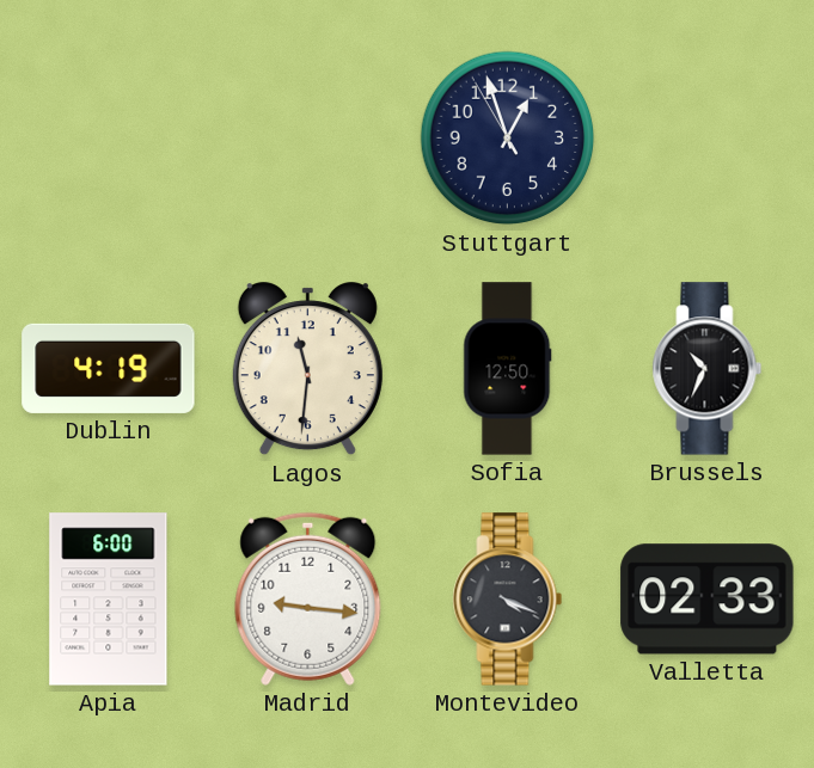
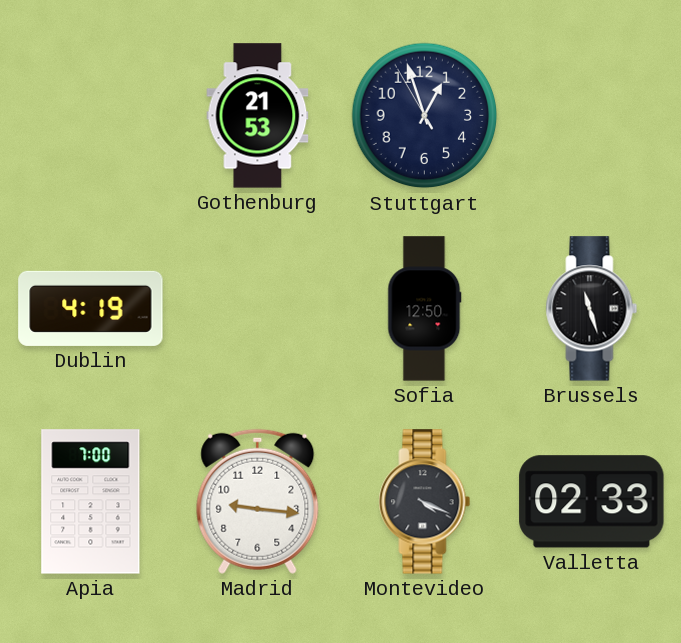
Gothenburg: none -> 21:53 (258, 116)
Lagos: 11:31 -> none (307, 369)
Brussels: 10:34 -> 11:27 (592, 309)
Apia: 6:00 -> 7:00 (91, 502)
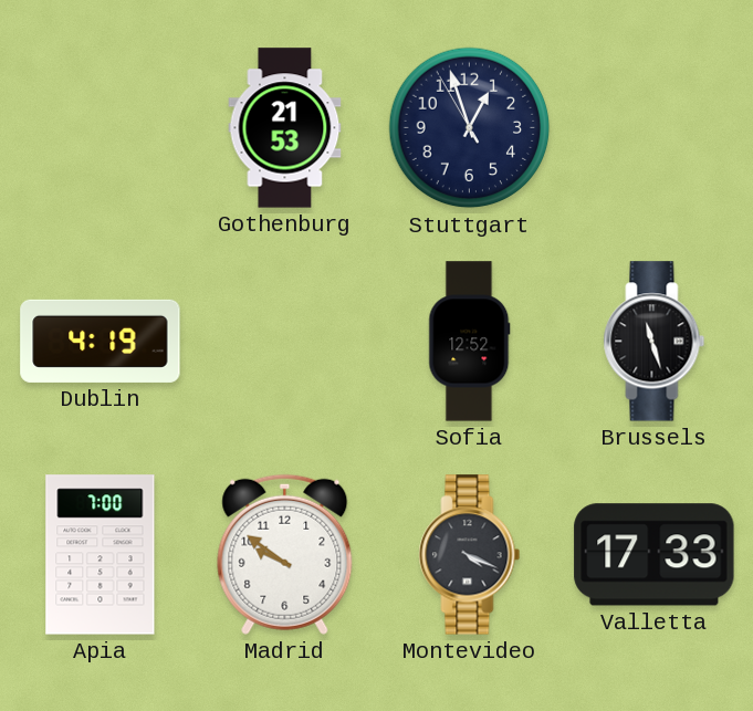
Sofia: 12:50 -> 12:52 (470, 342)
Madrid: 9:16 -> 9:51 (285, 554)
Valletta: 02:33 -> 17:33 (655, 555)
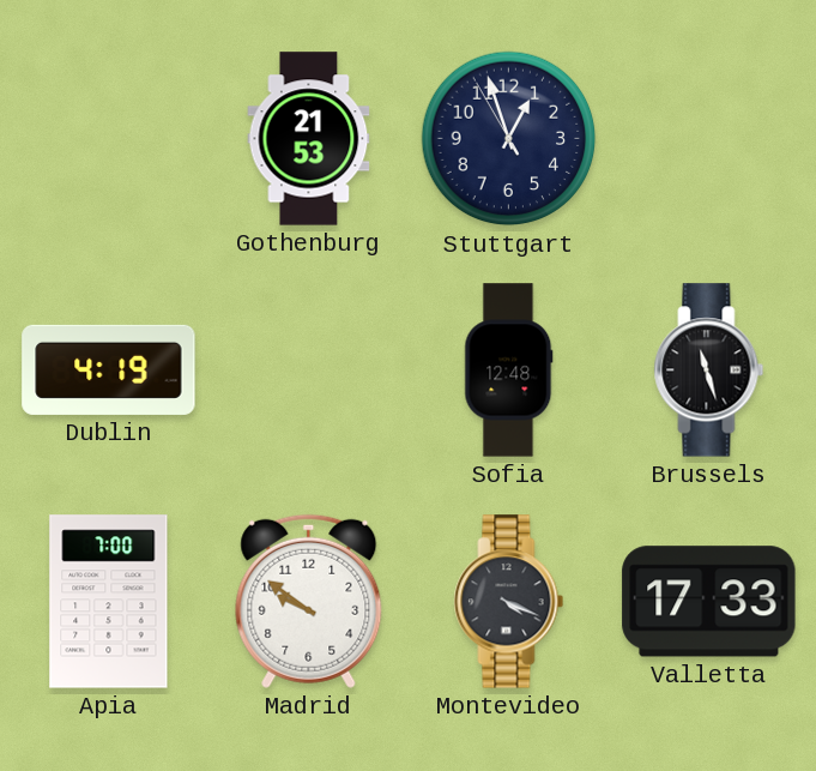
Sofia: 12:52 -> 12:48 (509, 371)
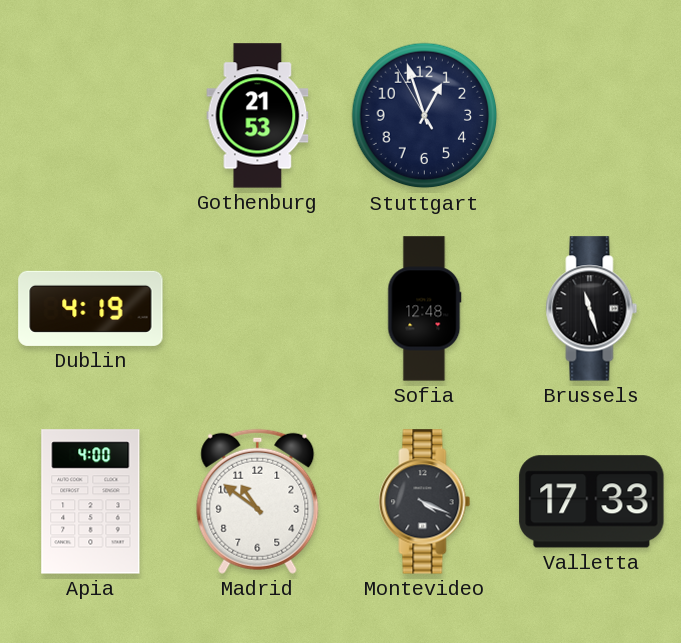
Apia: 7:00 -> 4:00 (91, 502)
Madrid: 9:51 -> 10:51 (258, 501)
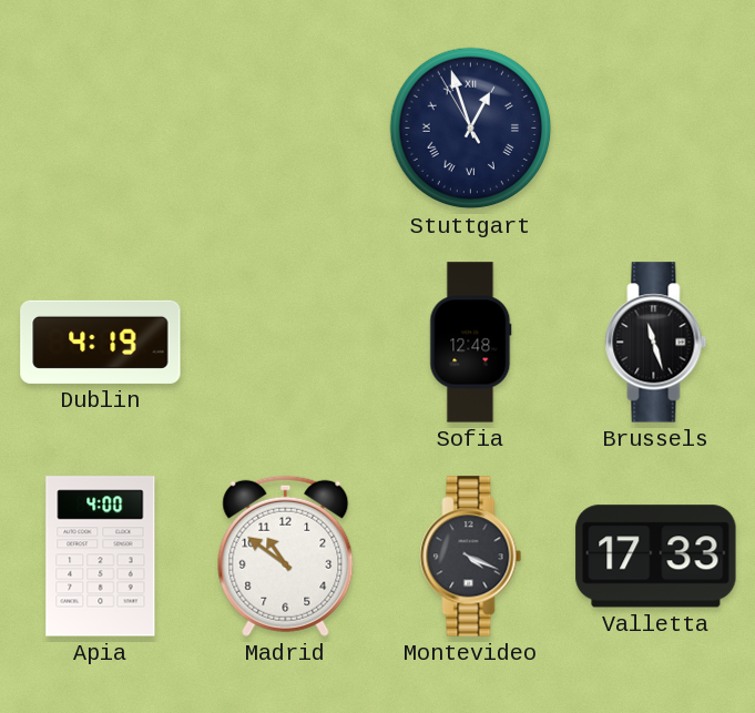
Gothenburg: 21:53 -> none (258, 116)
Stuttgart numerals: Arabic -> Roman (471, 129)
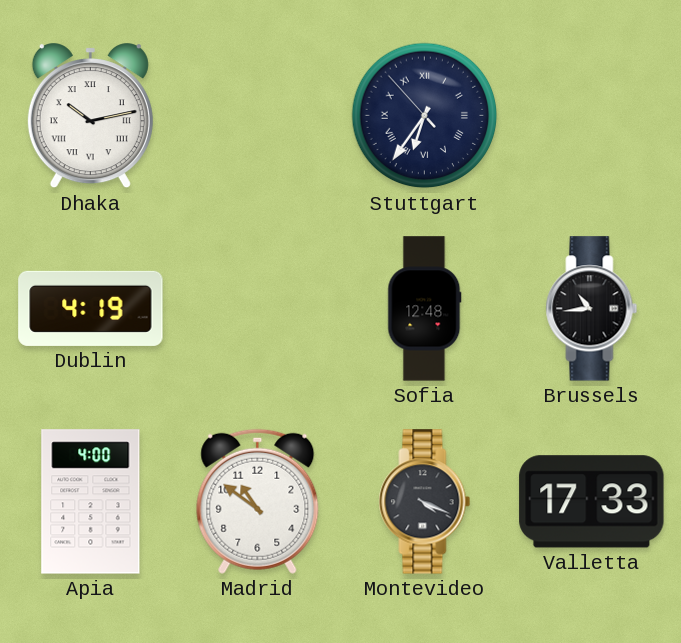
Dhaka: none -> 10:13 (90, 116)
Stuttgart: 12:56 -> 6:35 (425, 116)
Brussels: 11:27 -> 10:44 (592, 309)
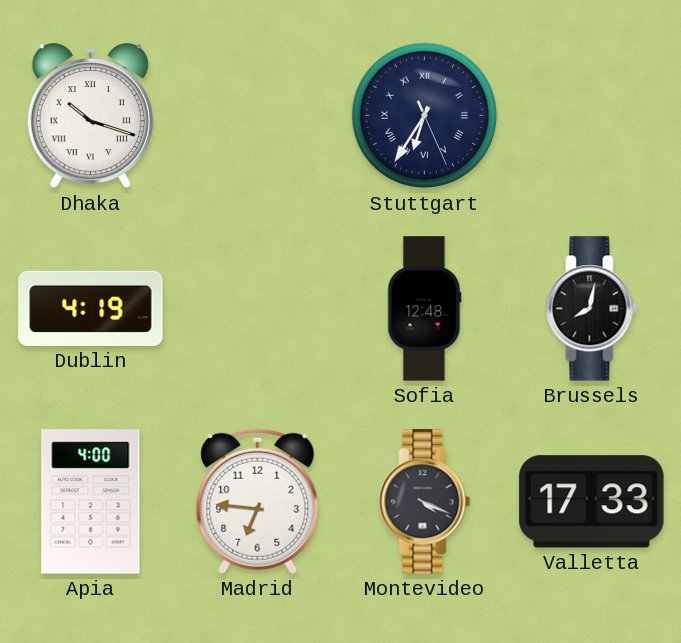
Dhaka: 10:13 -> 10:18 (90, 116)
Stuttgart: 6:35:53 -> 6:35:26 (425, 116)
Brussels: 10:44 -> 8:02 (592, 309)
Madrid: 10:51 -> 6:46 (258, 501)
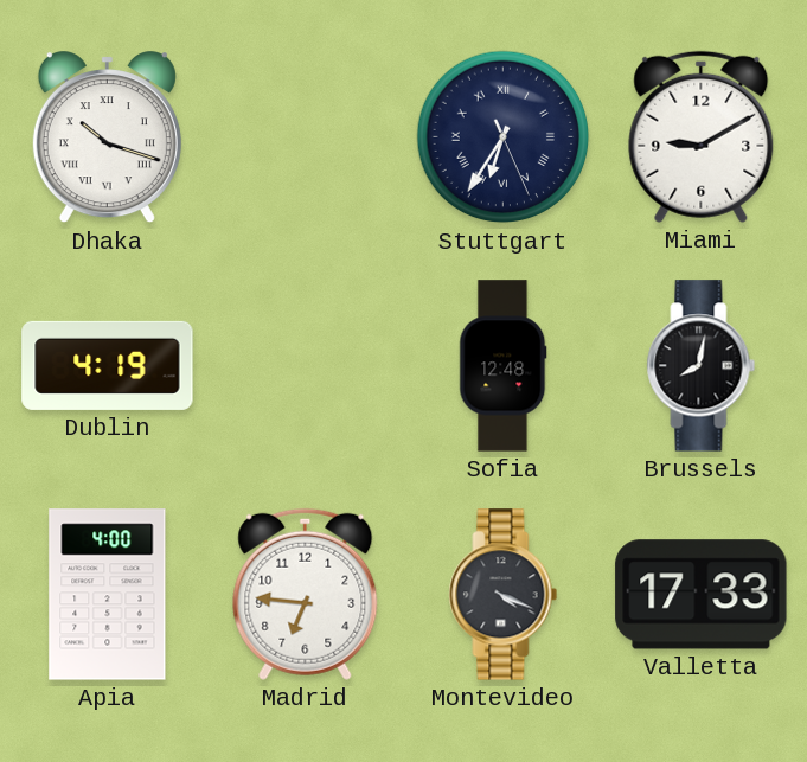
Miami: none -> 9:10 (702, 136)
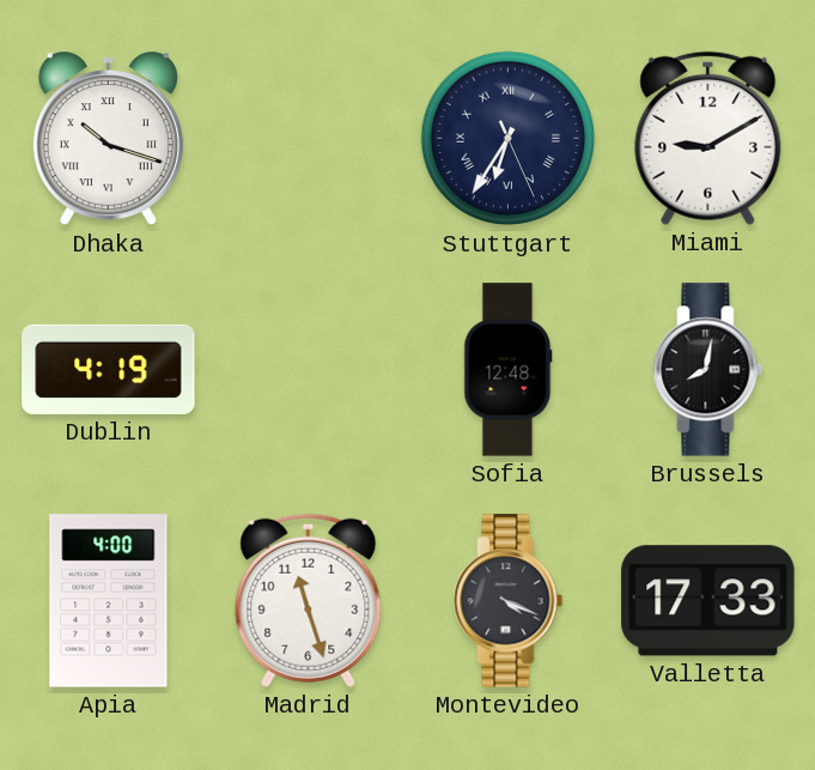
Madrid: 6:46 -> 11:27 (309, 600)
